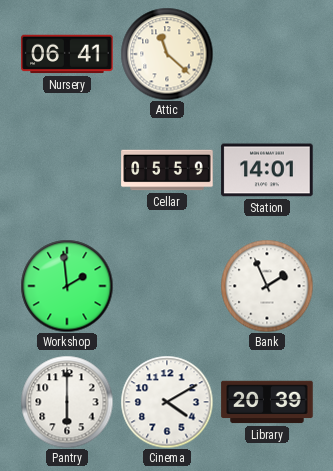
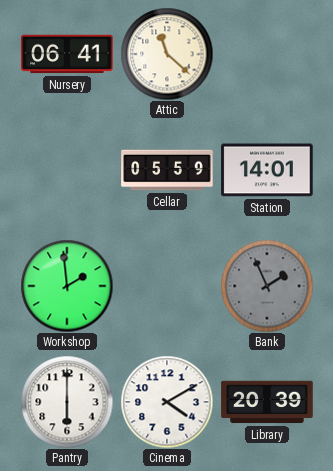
Bank dial: white -> grey (267, 286)
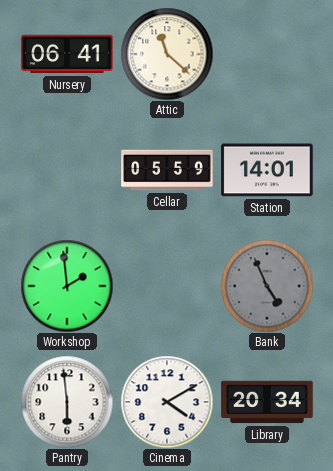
Bank: 1:56 -> 4:56 (267, 286)
Pantry: 6:00 -> 5:59 (67, 402)
Library: 20:39 -> 20:34 (267, 402)
